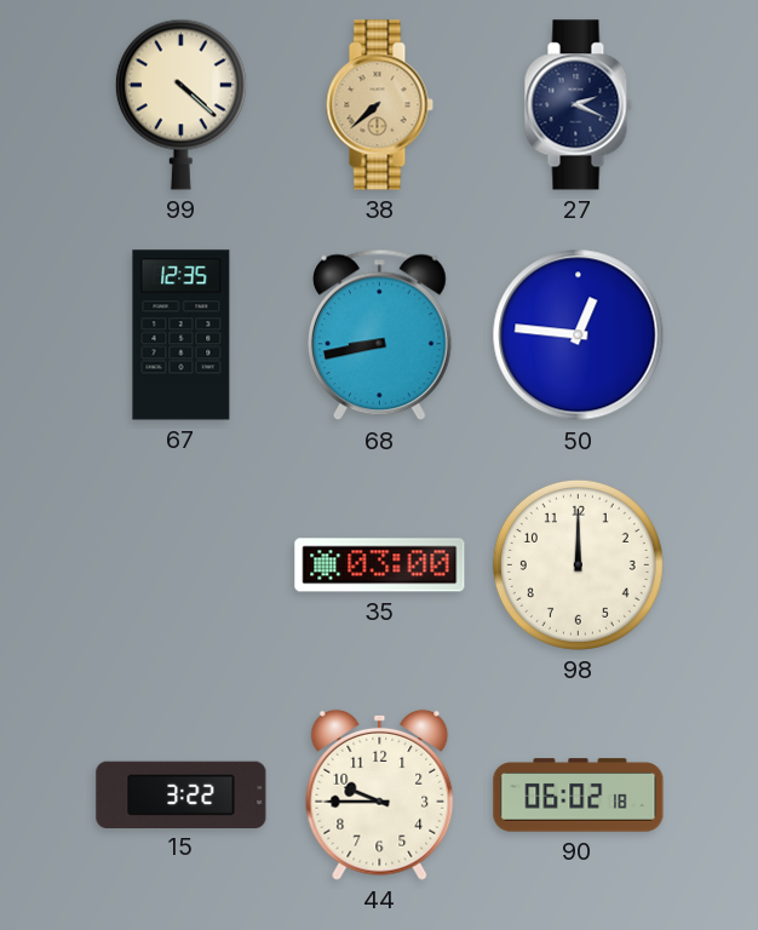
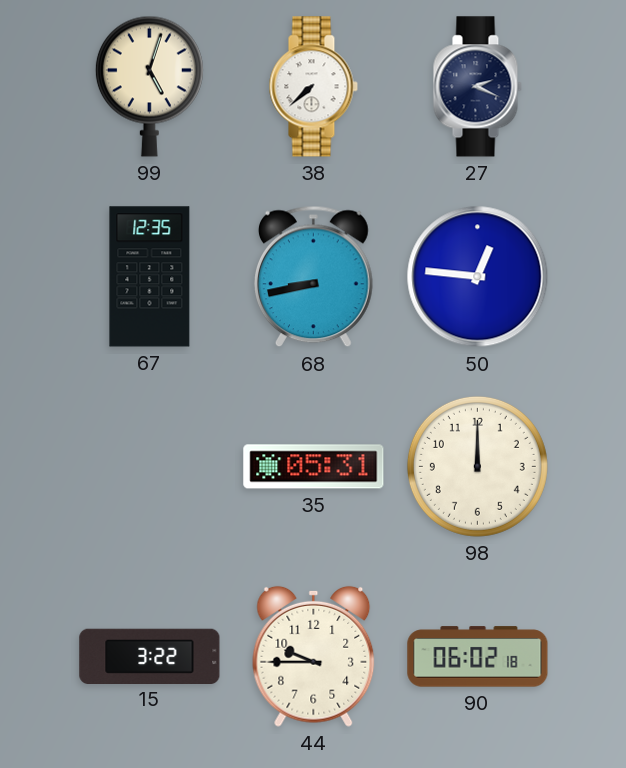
99: 4:22 -> 5:03 (149, 86)
38 dial: champagne -> white (313, 87)
35: 03:00 -> 05:31 (314, 467)
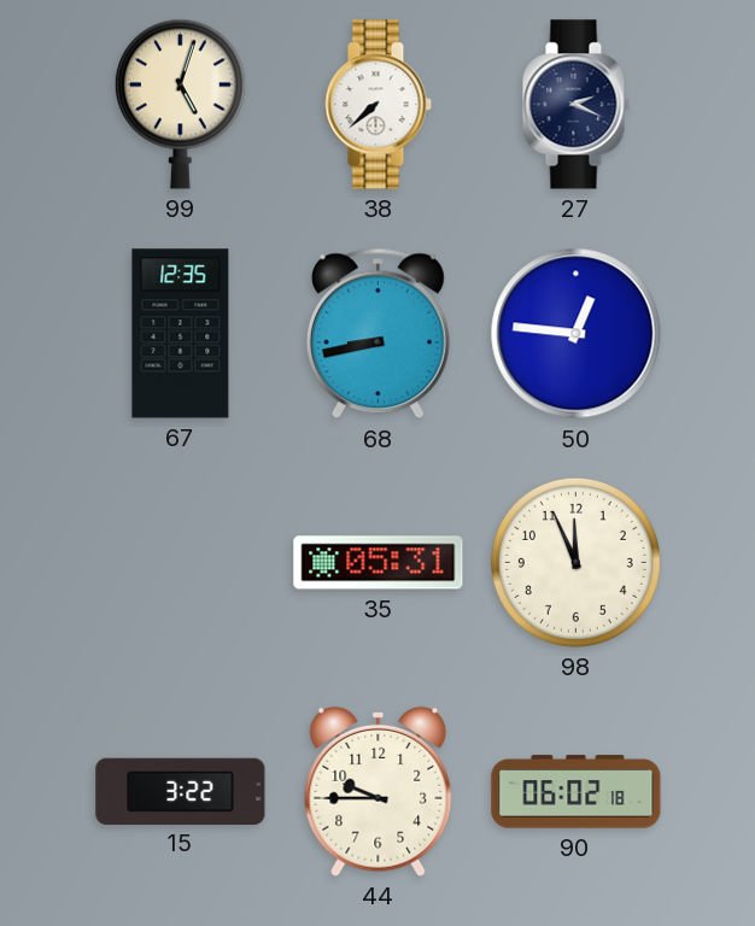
98: 12:00 -> 11:56 (575, 562)
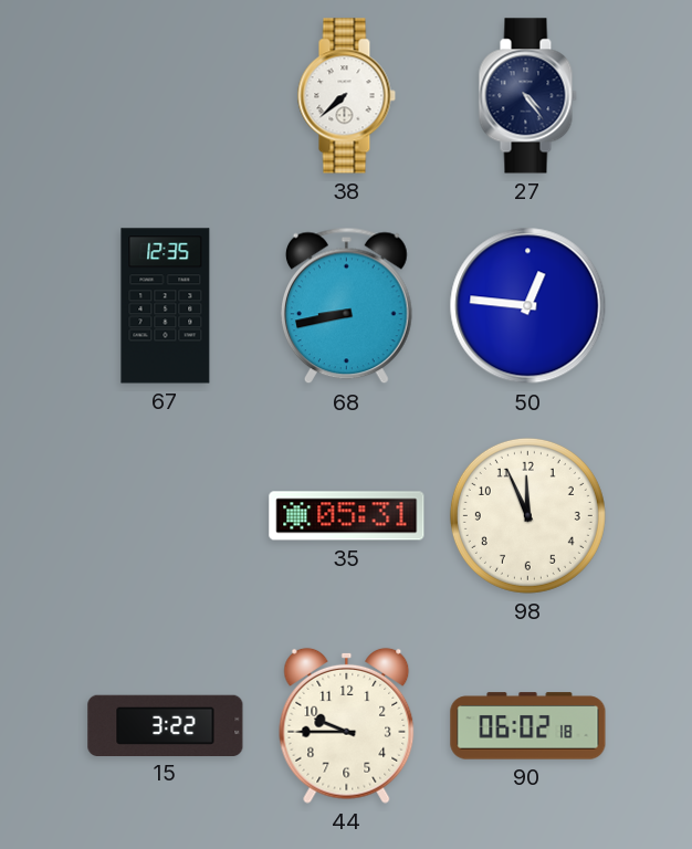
99: 5:03 -> none (180, 104)
27: 2:19 -> 4:24 (527, 96)
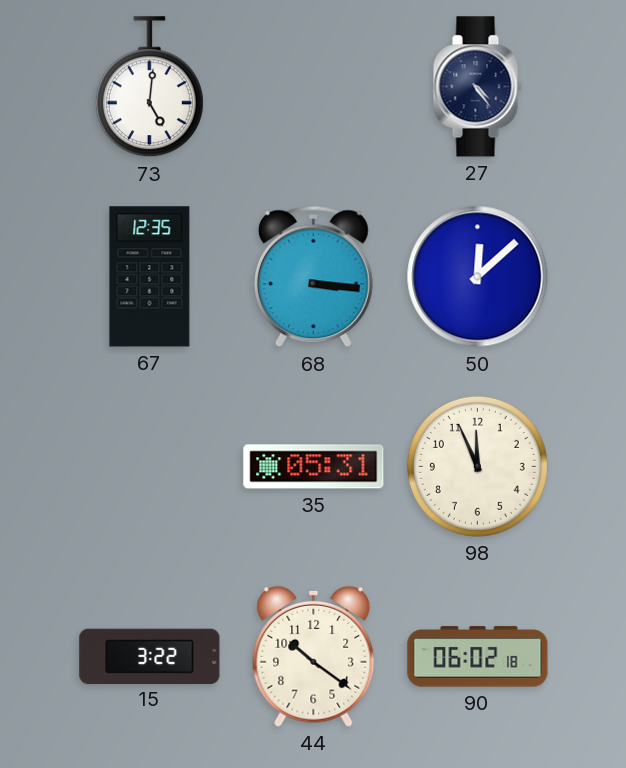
73: none -> 5:01 (149, 87)
38: 7:38 -> none (346, 96)
68: 8:43 -> 3:16 (313, 277)
50: 12:46 -> 12:08 (478, 277)
44: 9:45 -> 10:21 (314, 656)
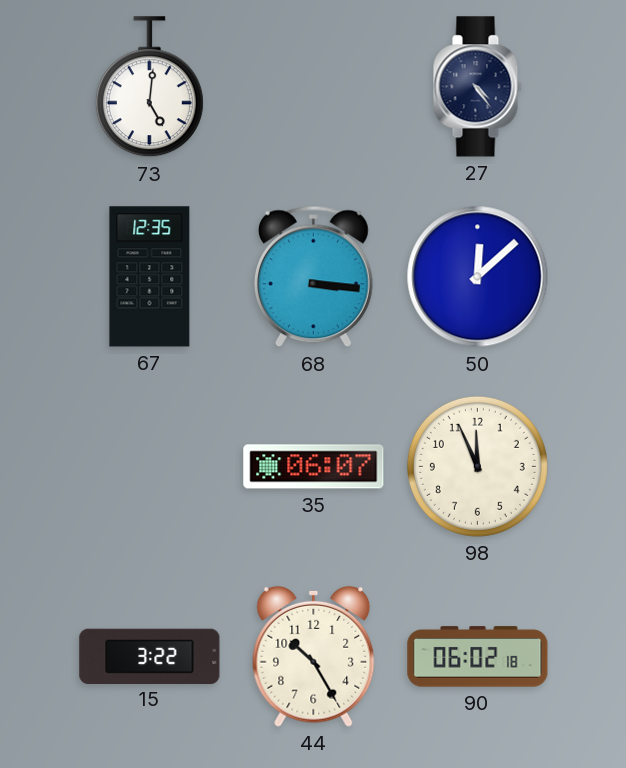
35: 05:31 -> 06:07 (314, 467)
44: 10:21 -> 10:25 (314, 656)
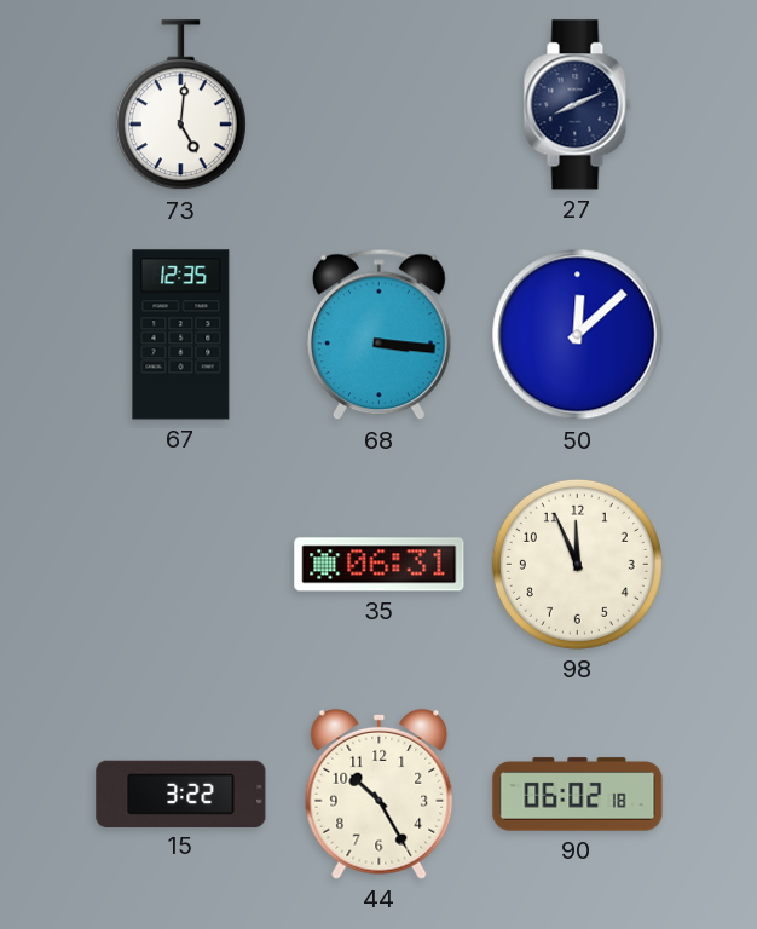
27: 4:24 -> 8:11 (577, 105)
35: 06:07 -> 06:31 (380, 565)
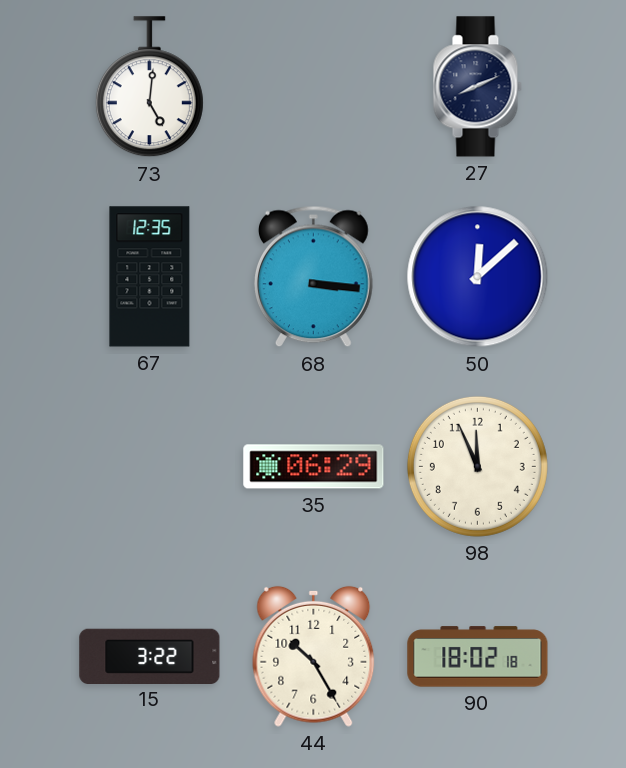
35: 06:31 -> 06:29 (314, 467)
90: 06:02 -> 18:02 (478, 657)
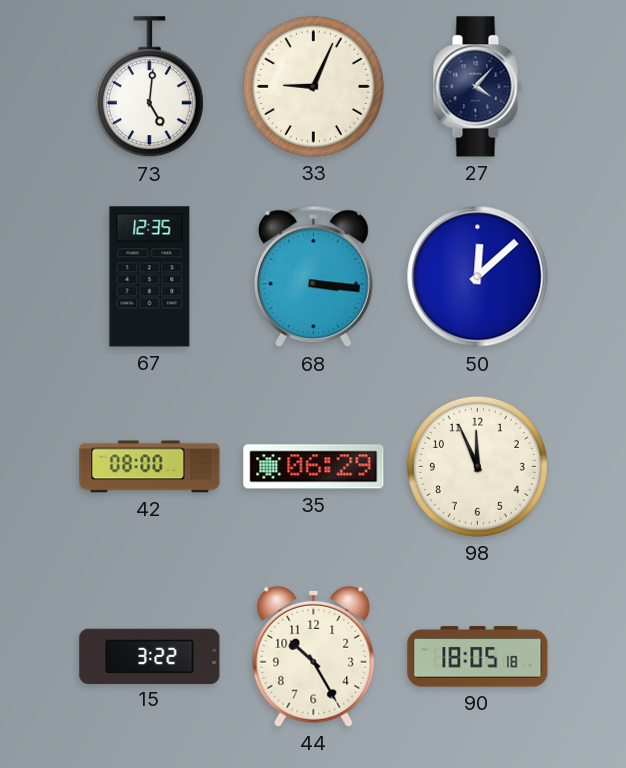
33: none -> 9:04 (313, 86)
27: 8:11 -> 4:07 (477, 87)
42: none -> 08:00 (150, 467)
90: 18:02 -> 18:05 (478, 657)
